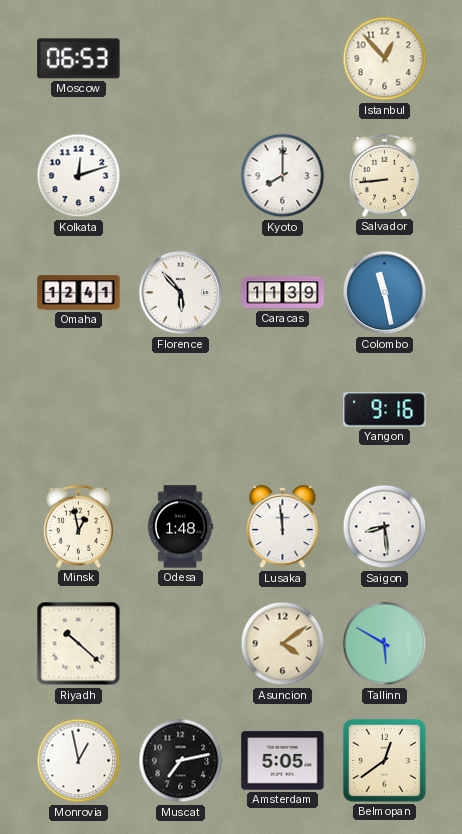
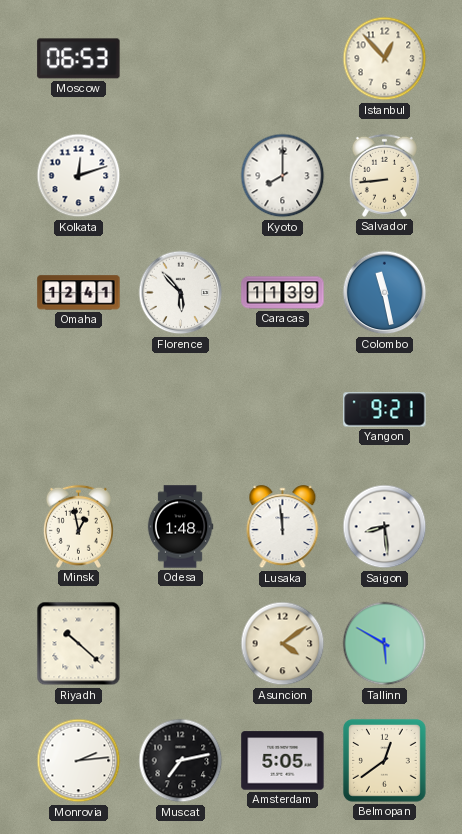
Yangon: 9:16 -> 9:21 (385, 410)
Monrovia: 12:58 -> 2:14 (79, 761)
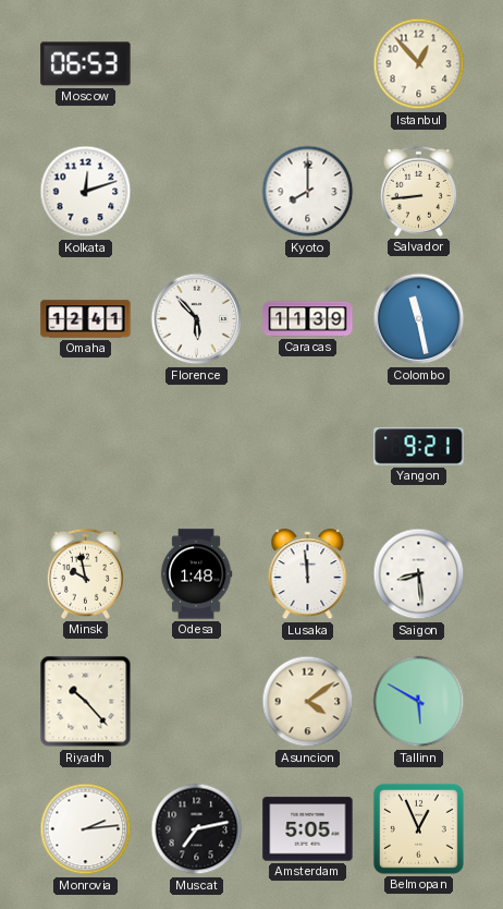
Minsk: 12:58 -> 9:58 (85, 573)
Riyadh: 10:22 -> 10:23 (86, 702)
Belmopan: 12:39 -> 12:56 (418, 828)
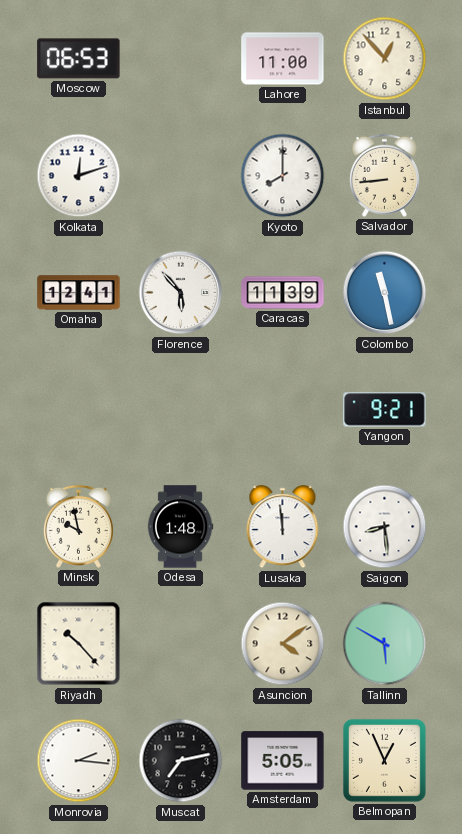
Lahore: none -> 11:00 (283, 59)
Monrovia: 2:14 -> 2:16 (79, 761)
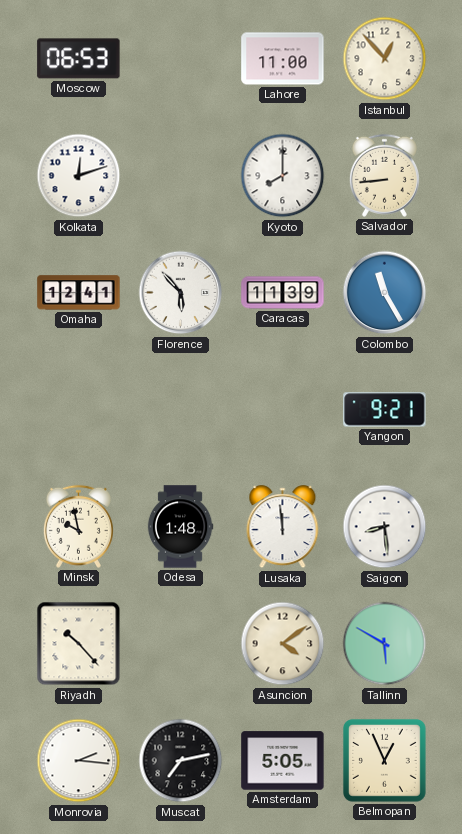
Colombo: 11:28 -> 11:25 (385, 293)
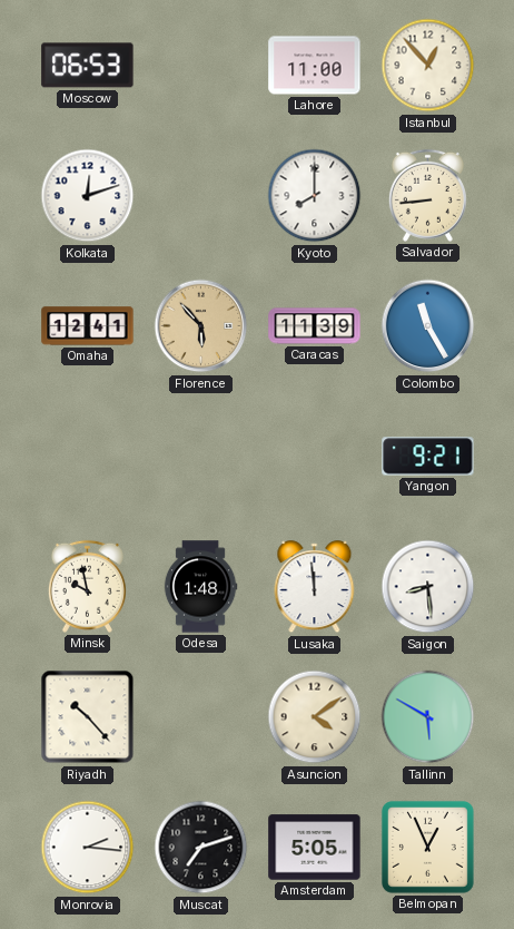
Florence dial: white -> champagne (201, 326)
Muscat: 7:13 -> 7:12 (201, 848)
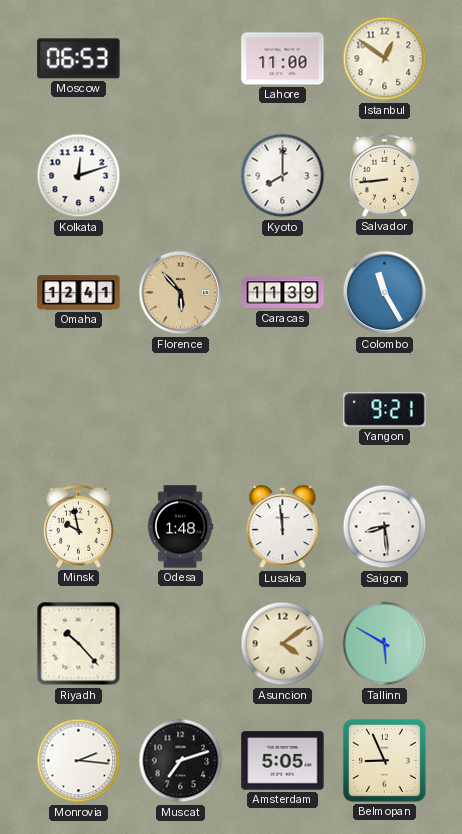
Istanbul: 12:53 -> 12:51 (385, 59)
Belmopan: 12:56 -> 8:56 (384, 760)
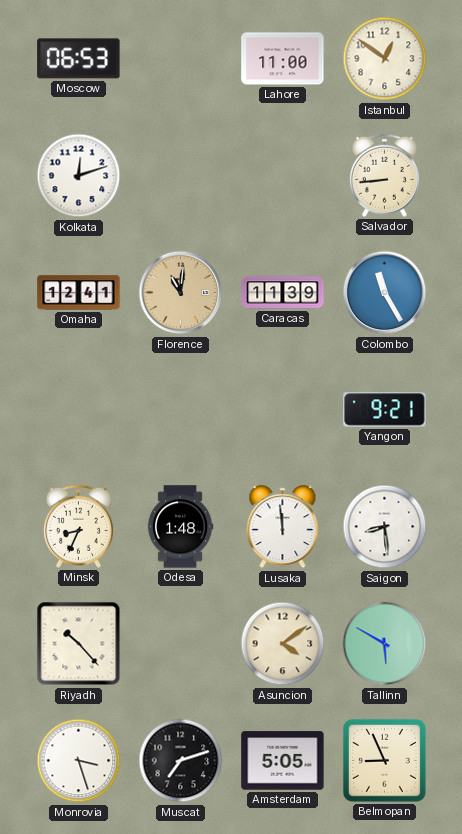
Kyoto: 8:00 -> none (283, 176)
Florence: 5:53 -> 11:01 (181, 293)
Minsk: 9:58 -> 8:34 (78, 526)
Monrovia: 2:16 -> 3:27 (79, 761)
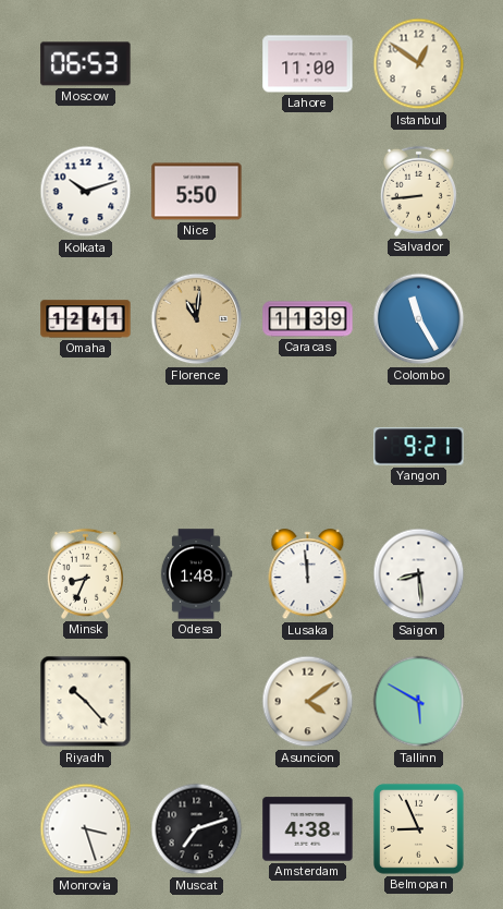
Kolkata: 12:12 -> 10:12 (86, 192)
Nice: none -> 5:50 (197, 192)
Amsterdam: 5:05 -> 4:38 (308, 829)
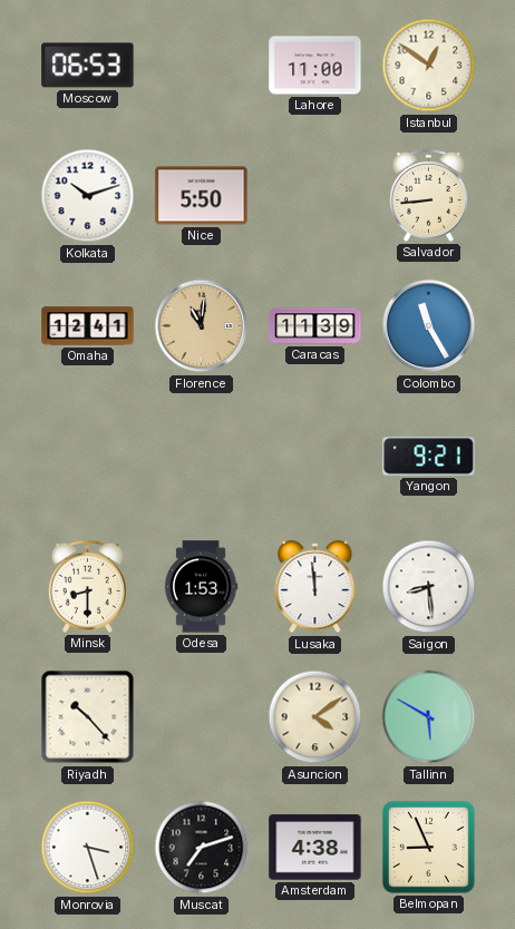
Minsk: 8:34 -> 8:30 (87, 586)
Odesa: 1:48 -> 1:53 (201, 587)
